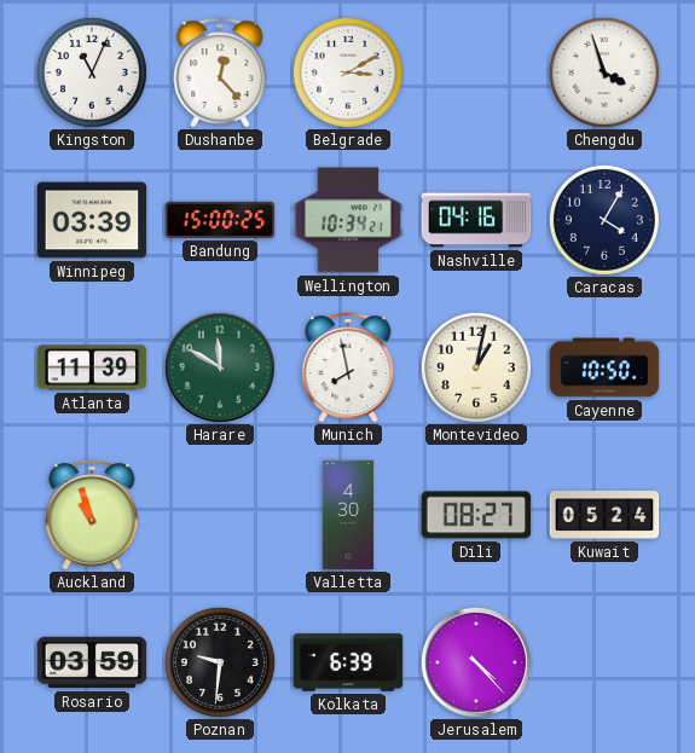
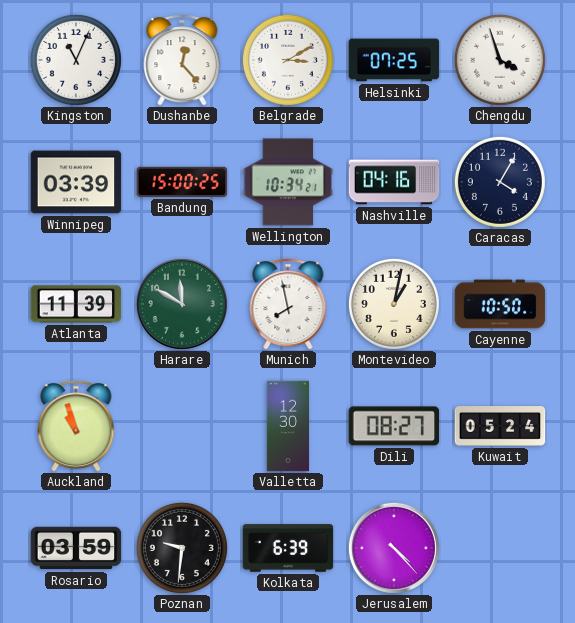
Helsinki: none -> 07:25 (394, 60)
Valletta: 4:30 -> 12:30 (288, 426)
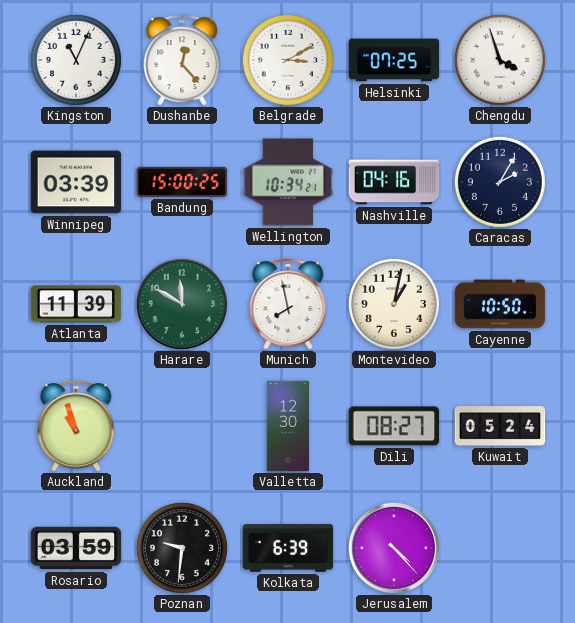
Caracas: 4:05 -> 2:05 (500, 182)
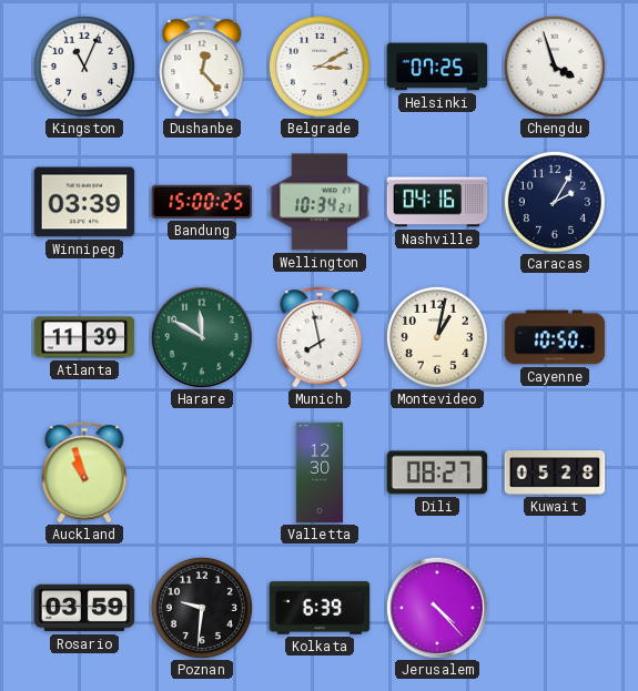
Kuwait: 05:24 -> 05:28 (555, 472)
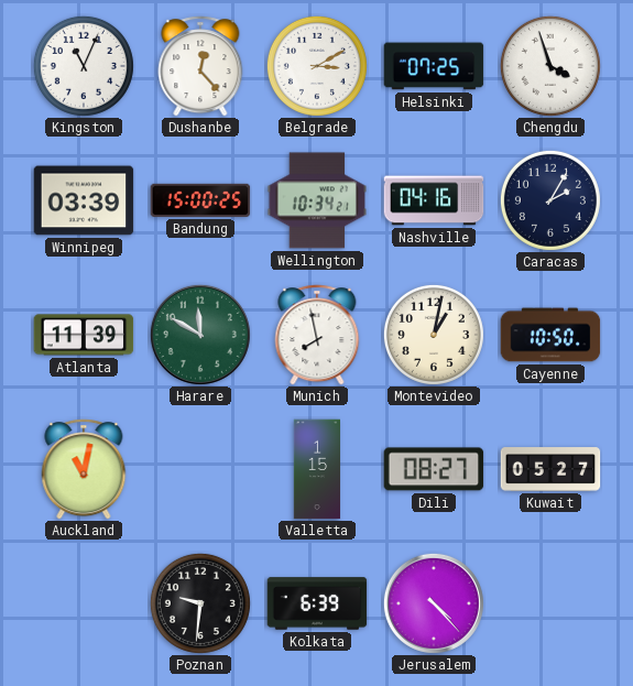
Auckland: 10:57 -> 11:02 (84, 469)
Valletta: 12:30 -> 1:15 (317, 469)
Kuwait: 05:28 -> 05:27 (550, 469)
Rosario: 03:59 -> none (84, 608)
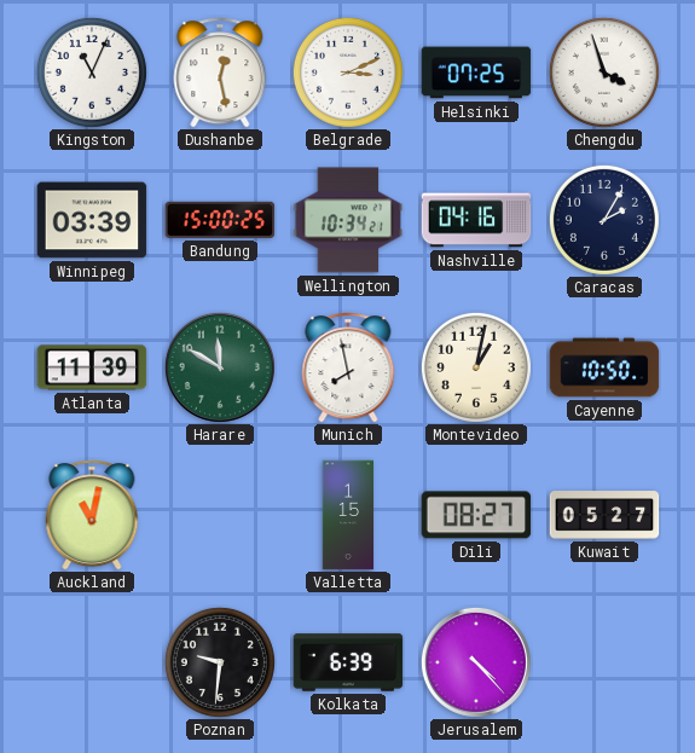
Dushanbe: 12:23 -> 12:28 (220, 73)
Belgrade: 3:10 -> 3:11 (348, 73)
